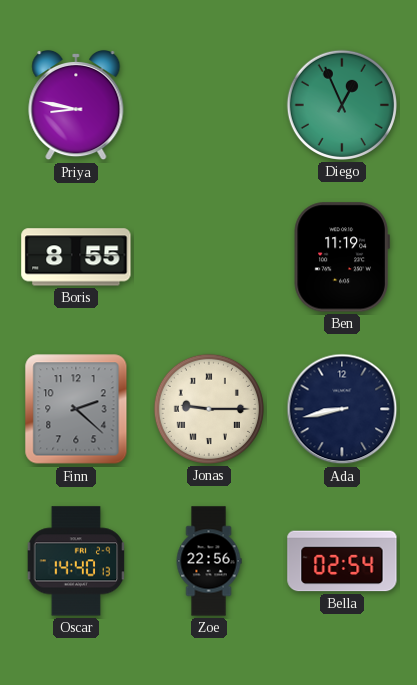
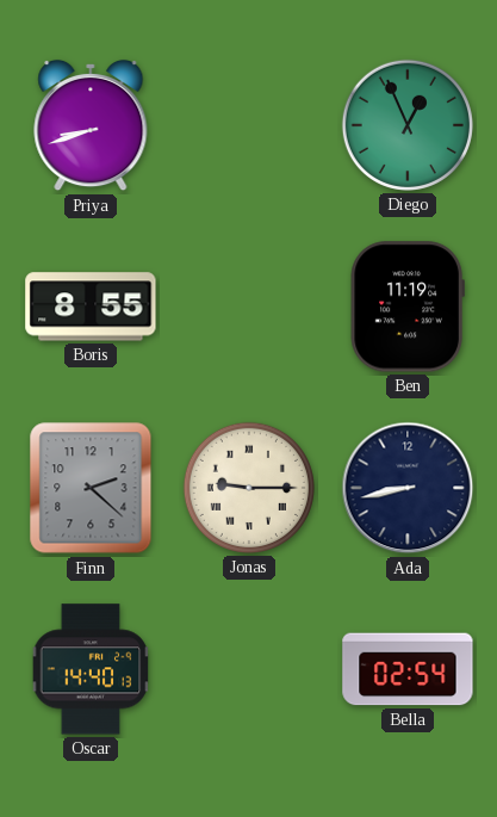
Priya: 8:47 -> 8:42 (91, 125)
Zoe: 22:56 -> none (209, 561)
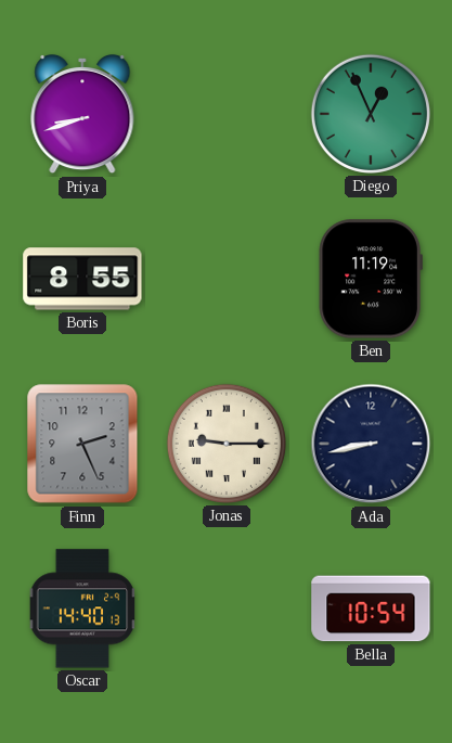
Finn: 2:22 -> 2:26 (82, 444)
Bella: 02:54 -> 10:54 (371, 609)
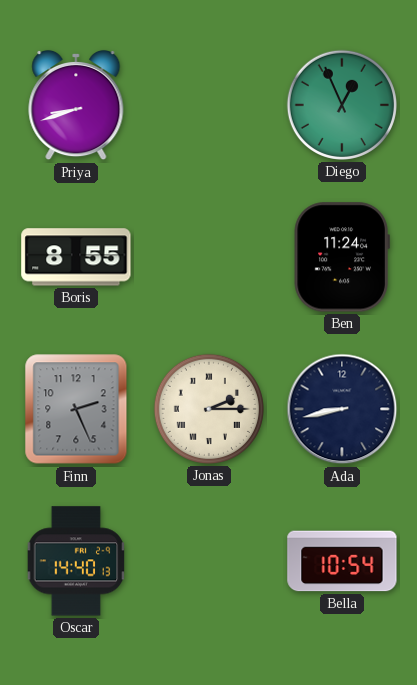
Ben: 11:19 -> 11:24 (342, 257)
Jonas: 9:15 -> 2:15 (209, 409)
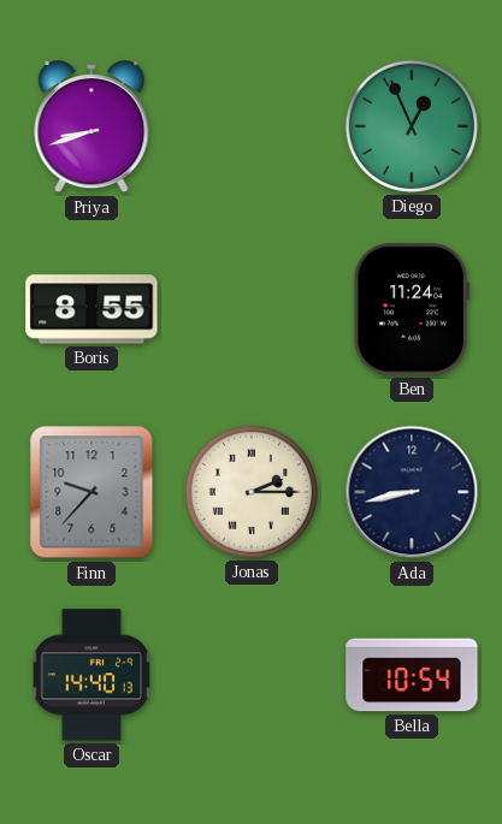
Finn: 2:26 -> 9:37 (91, 492)
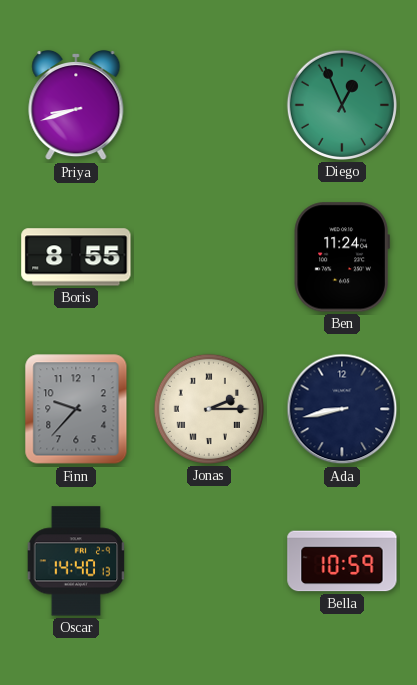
Bella: 10:54 -> 10:59 (342, 561)
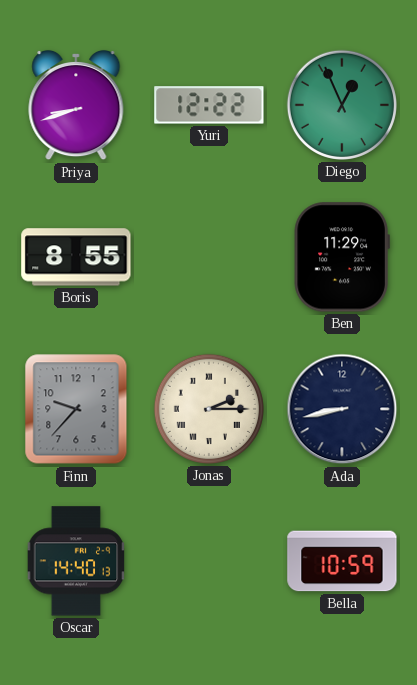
Yuri: none -> 12:22 (209, 105)
Ben: 11:24 -> 11:29 (342, 257)
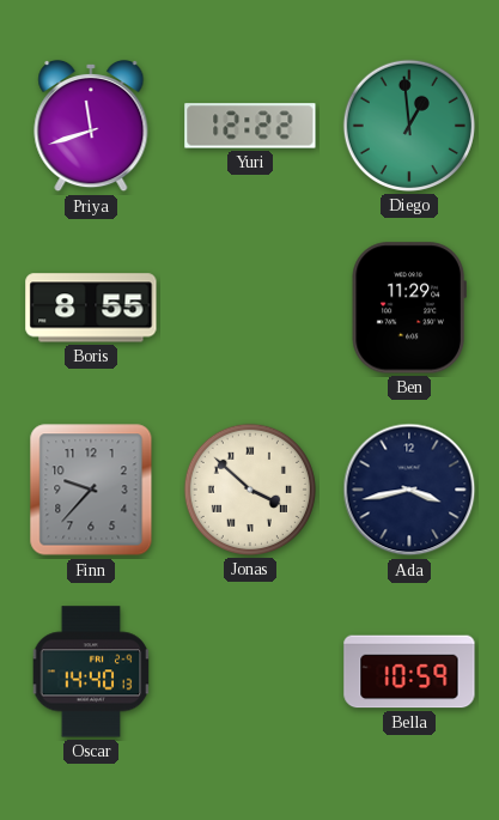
Priya: 8:42 -> 11:42 (91, 126)
Diego: 12:56 -> 12:59 (409, 126)
Jonas: 2:15 -> 3:52 (250, 490)
Ada: 8:43 -> 3:43 (409, 490)
